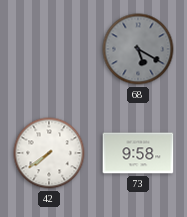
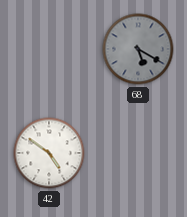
42: 7:39 -> 4:51 (49, 153)
73: 9:58 -> none (138, 153)
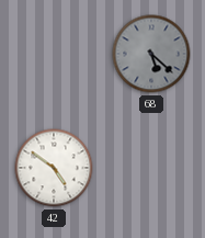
68: 5:20 -> 5:22 (151, 54)
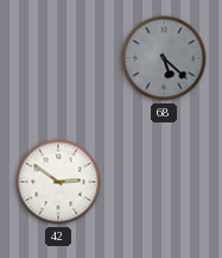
42: 4:51 -> 2:51 (58, 182)
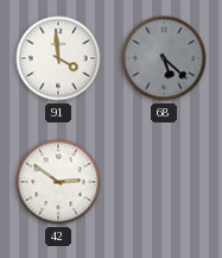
91: none -> 3:59 (58, 58)
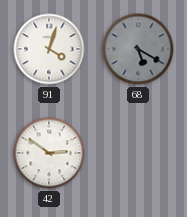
91: 3:59 -> 4:03 (49, 49)
68: 5:22 -> 5:20 (138, 49)
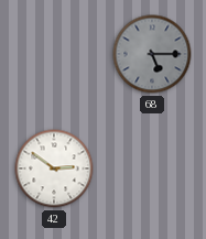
91: 4:03 -> none (49, 49)
68: 5:20 -> 5:15 (152, 54)
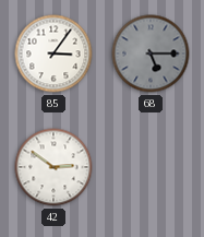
85: none -> 3:06 (53, 54)
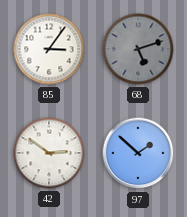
68: 5:15 -> 5:12 (138, 49)
97: none -> 1:52 (138, 153)
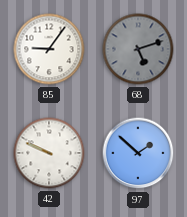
85: 3:06 -> 9:06 (49, 49)
42: 2:51 -> 9:49 (49, 153)
